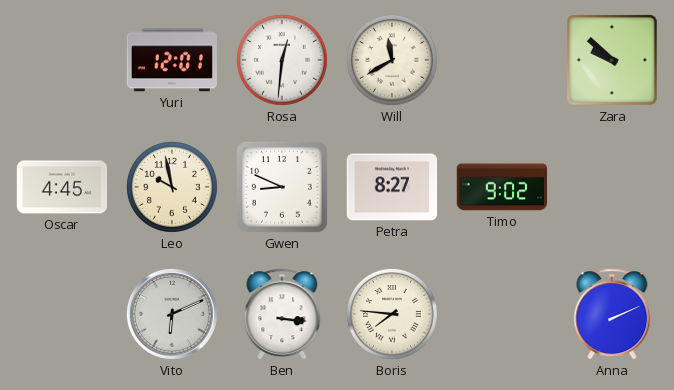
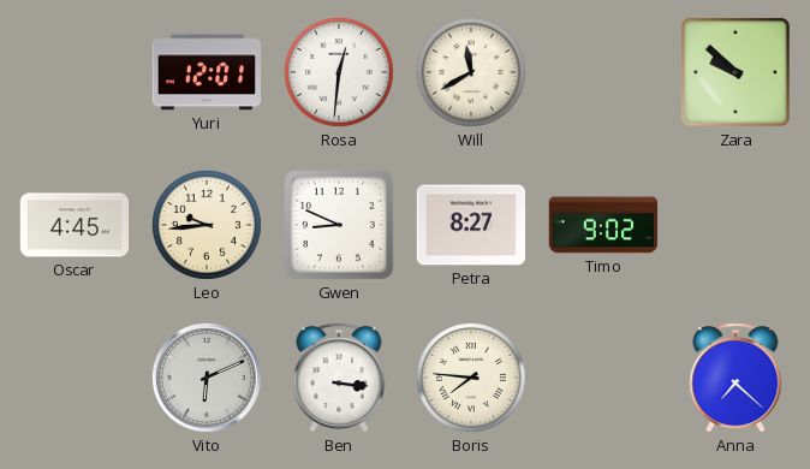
Leo: 9:58 -> 9:44 (207, 225)
Anna: 2:11 -> 7:22 (735, 378)
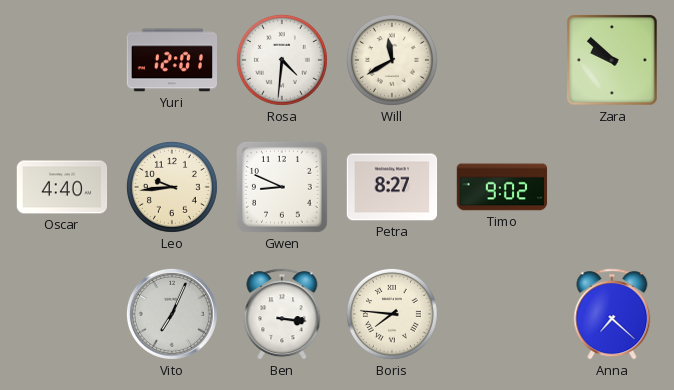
Rosa: 12:31 -> 4:31 (282, 60)
Oscar: 4:45 -> 4:40 (62, 187)
Vito: 6:11 -> 7:04 (172, 314)
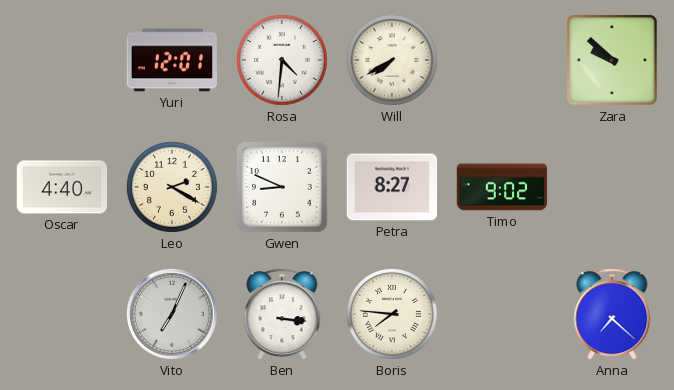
Will: 11:40 -> 7:40 (392, 60)
Leo: 9:44 -> 2:20 (172, 187)
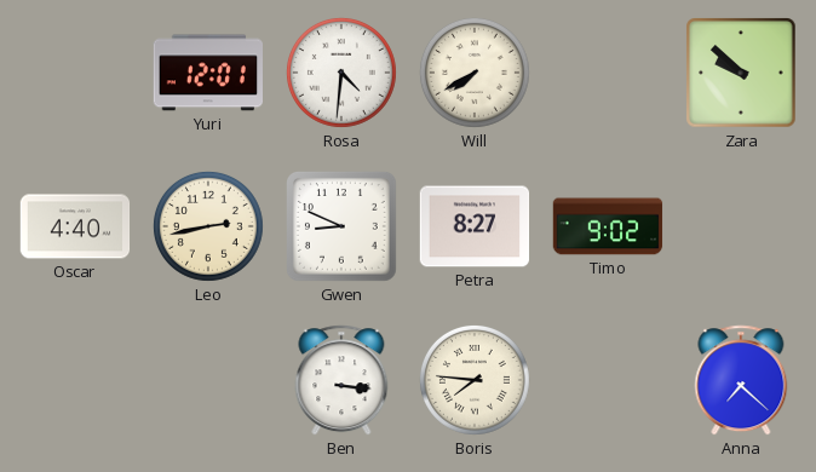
Leo: 2:20 -> 2:43 (208, 226)
Vito: 7:04 -> none (172, 314)
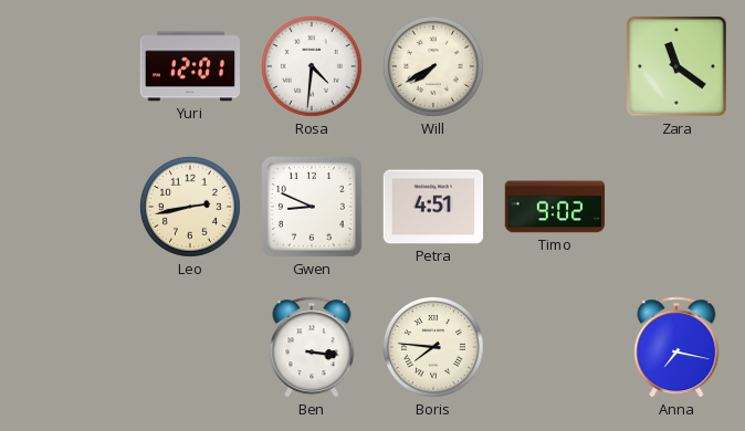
Zara: 9:52 -> 11:21 (676, 66)
Oscar: 4:40 -> none (75, 226)
Petra: 8:27 -> 4:51 (433, 207)
Anna: 7:22 -> 7:17 (676, 347)
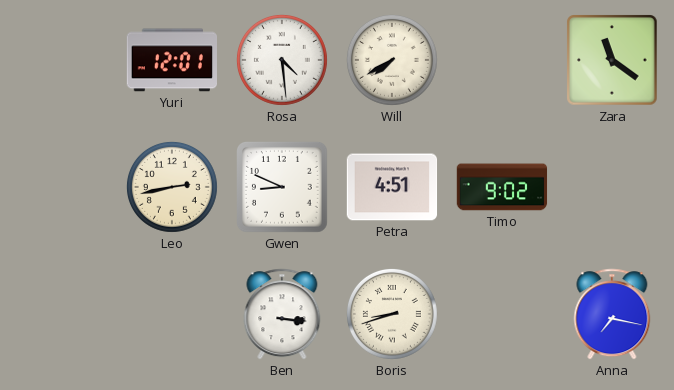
Rosa: 4:31 -> 4:29 (282, 60)
Boris: 7:46 -> 8:42 (392, 314)
